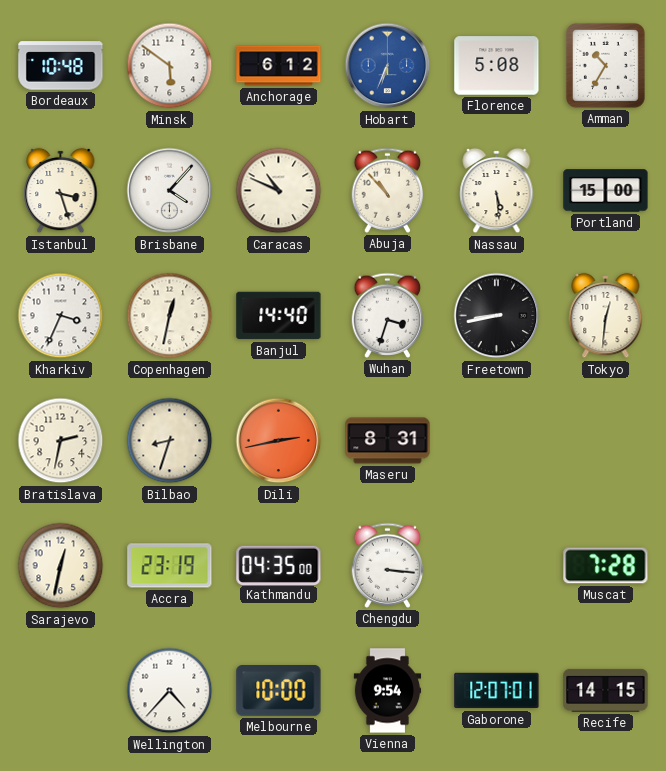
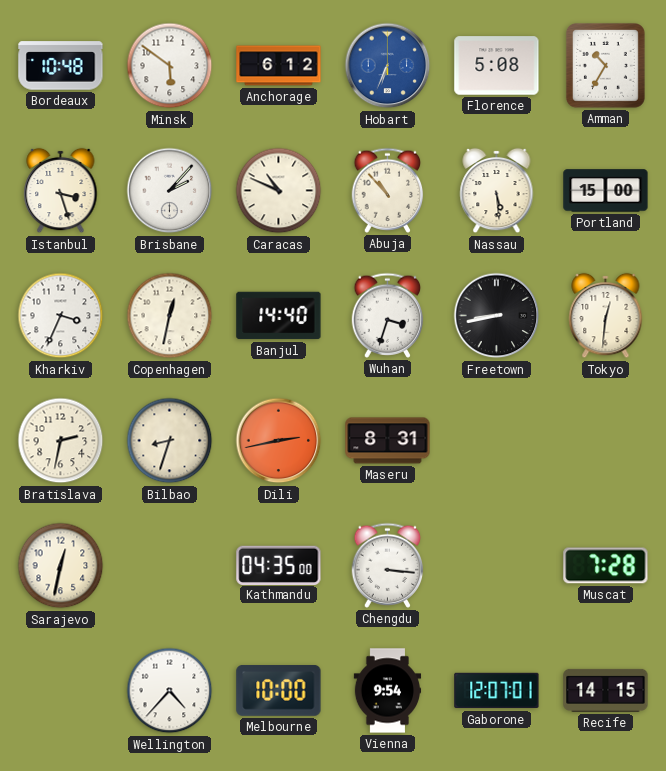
Brisbane: 4:07 -> 2:07 (170, 191)
Accra: 23:19 -> none (170, 566)
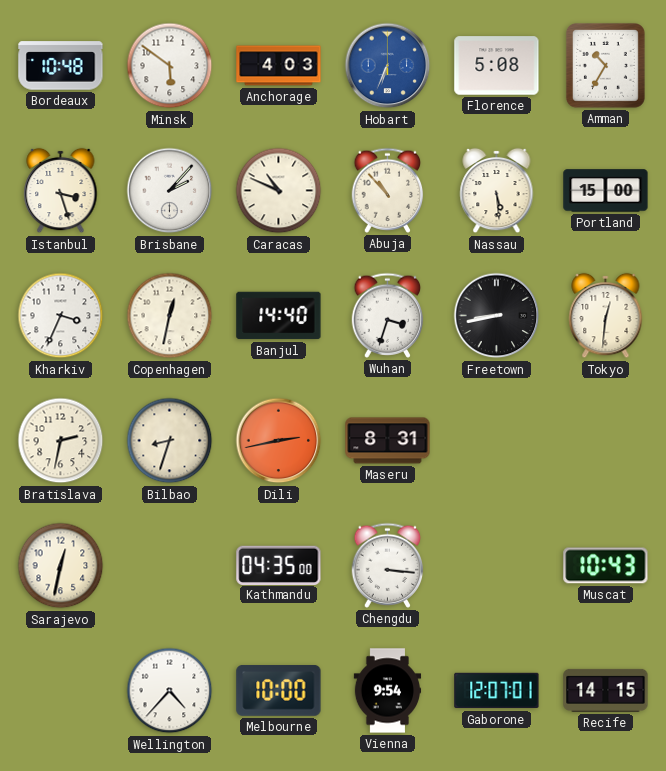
Anchorage: 6:12 -> 4:03 (279, 66)
Muscat: 7:28 -> 10:43 (606, 566)
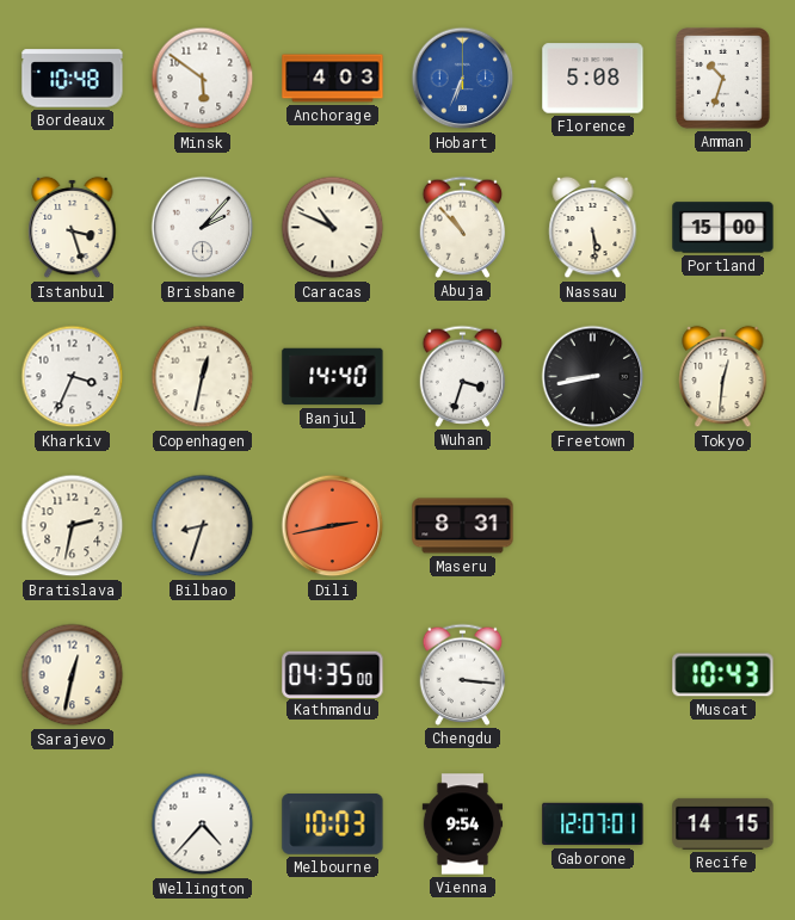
Amman: 10:35 -> 10:33 (722, 78)
Melbourne: 10:00 -> 10:03 (333, 825)
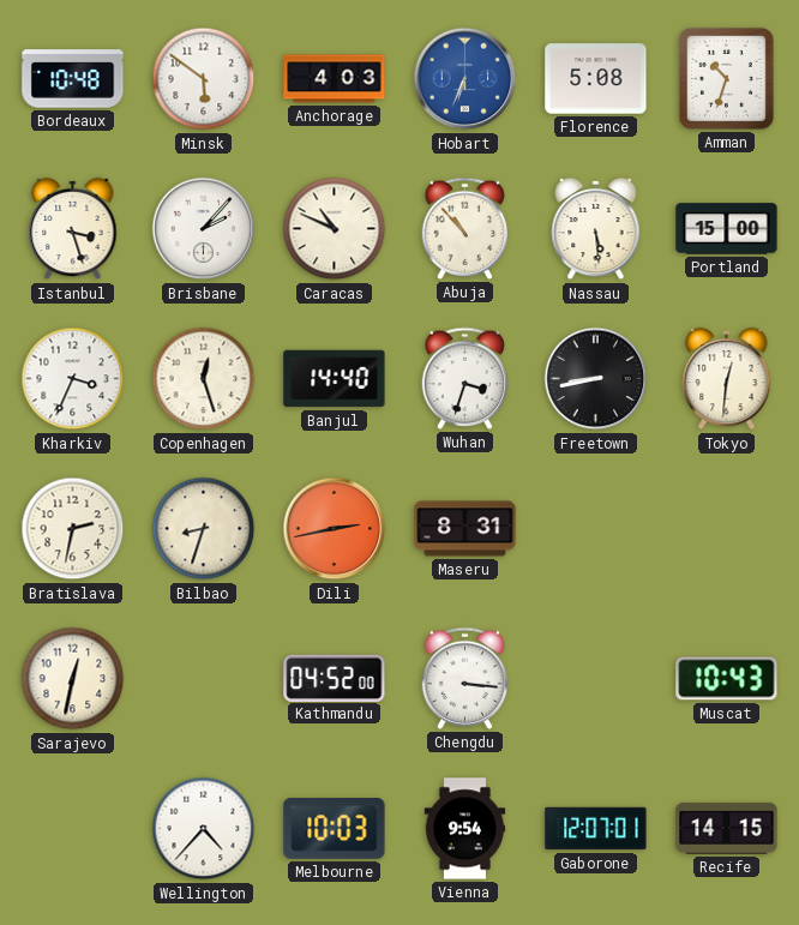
Copenhagen: 12:32 -> 12:27 (204, 379)
Kathmandu: 04:35 -> 04:52 (335, 678)
